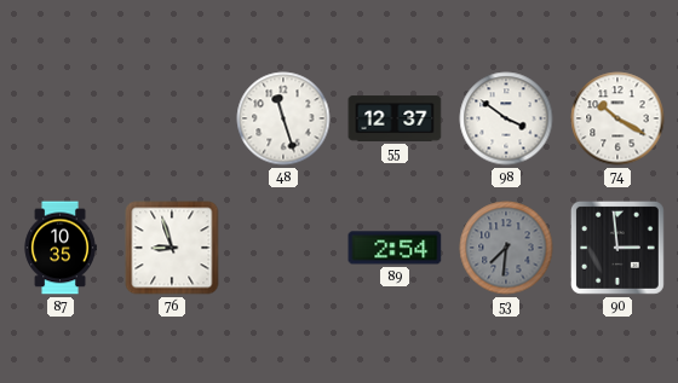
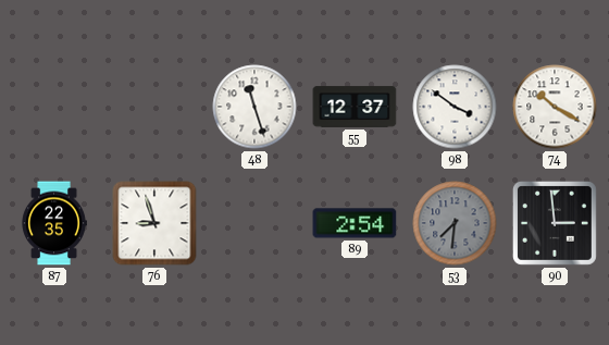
87: 10:35 -> 22:35 (54, 223)
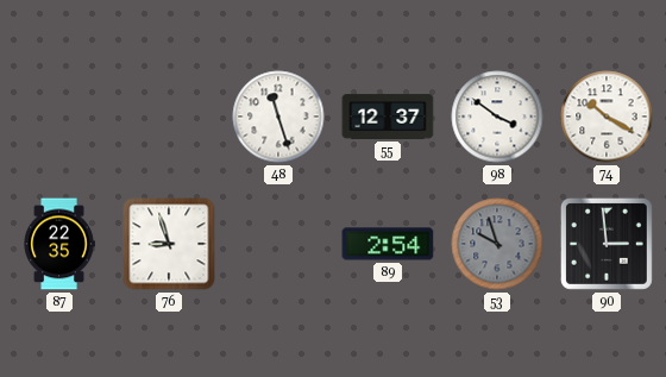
53: 7:31 -> 9:57 (497, 244)
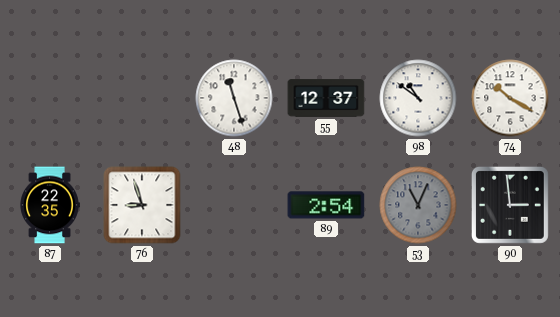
98: 3:51 -> 10:51 (418, 98)
53: 9:57 -> 11:04 (418, 205)
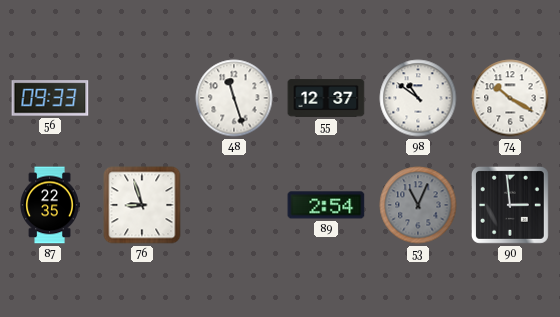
56: none -> 09:33 (50, 98)
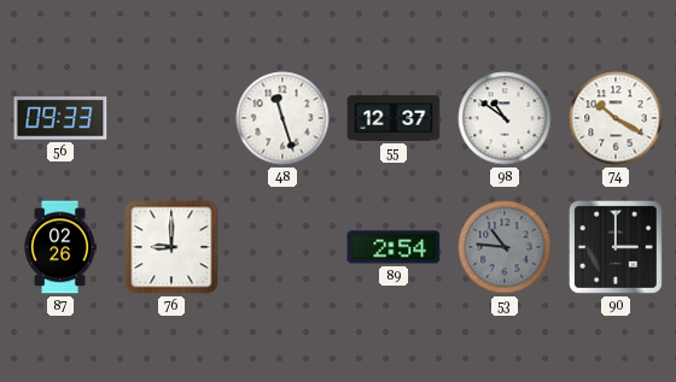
87: 22:35 -> 02:26 (60, 247)
76: 8:57 -> 9:00 (171, 247)
53: 11:04 -> 10:46 (505, 247)
90: 2:59 -> 3:00 (616, 247)
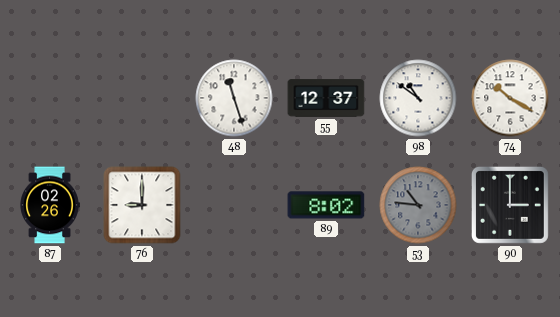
56: 09:33 -> none (60, 118)
89: 2:54 -> 8:02 (326, 205)
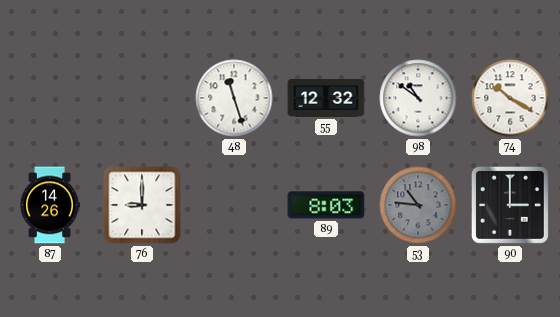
55: 12:37 -> 12:32 (326, 98)
87: 02:26 -> 14:26 (50, 205)
89: 8:02 -> 8:03 (326, 205)
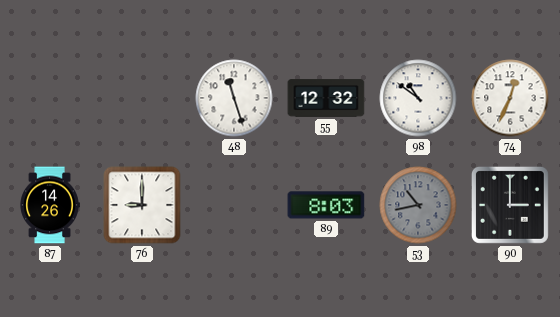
74: 10:20 -> 12:34 (510, 98)
53: 10:46 -> 10:43 (418, 205)
